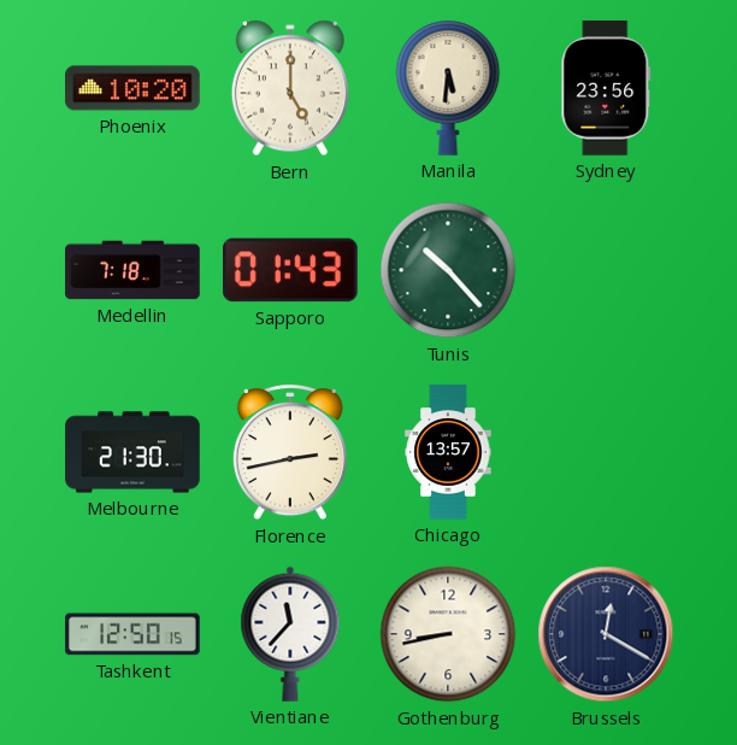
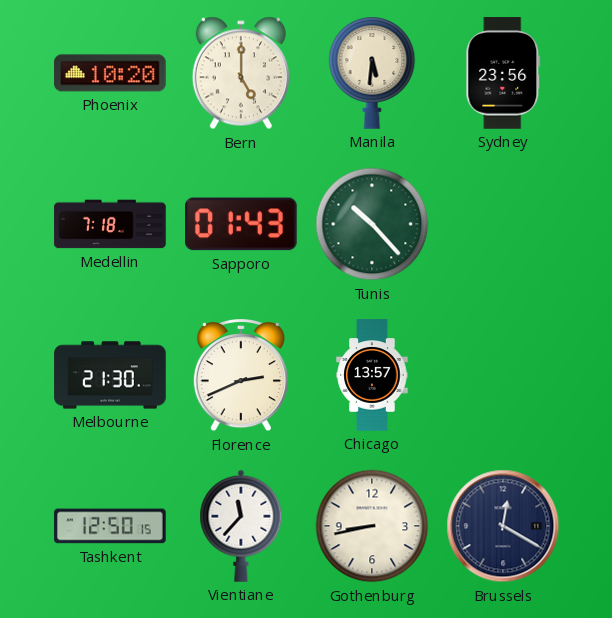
Florence: 2:43 -> 2:41 (241, 376)
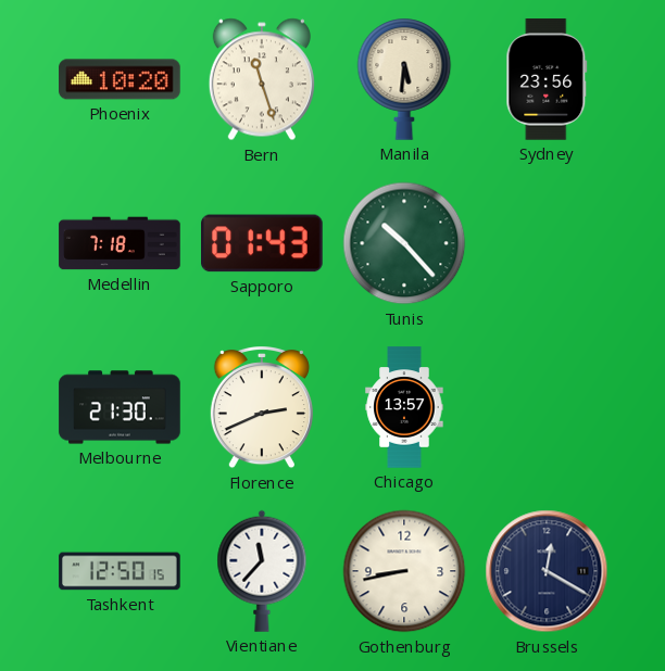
Bern: 5:00 -> 11:27 (262, 79)
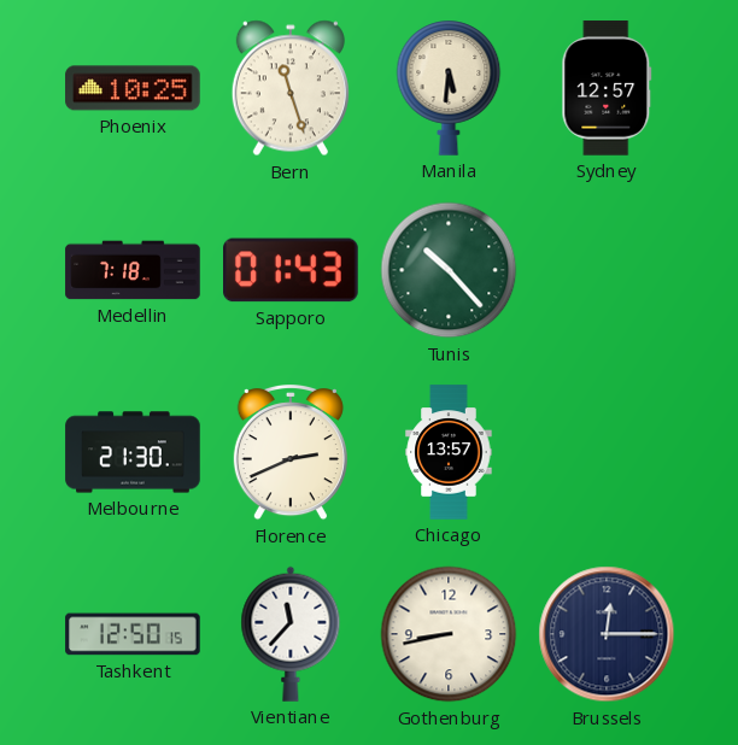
Phoenix: 10:20 -> 10:25 (133, 88)
Sydney: 23:56 -> 12:57 (607, 88)
Brussels: 12:20 -> 12:15 (607, 634)
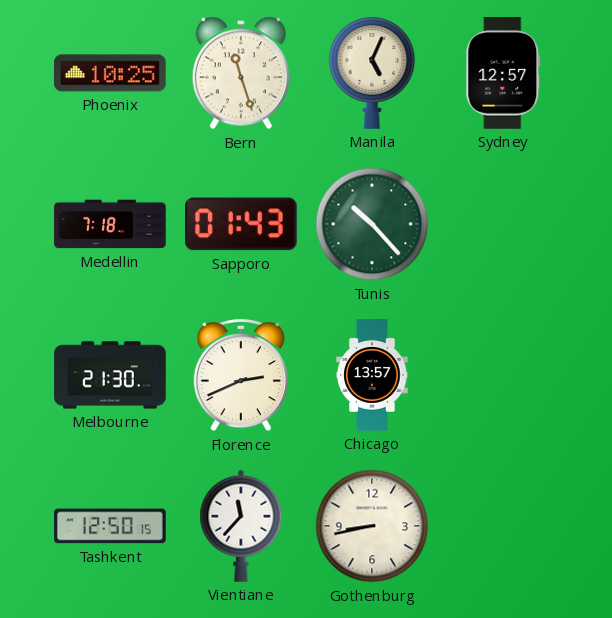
Manila: 5:31 -> 5:04 (372, 73)
Brussels: 12:15 -> none (607, 634)
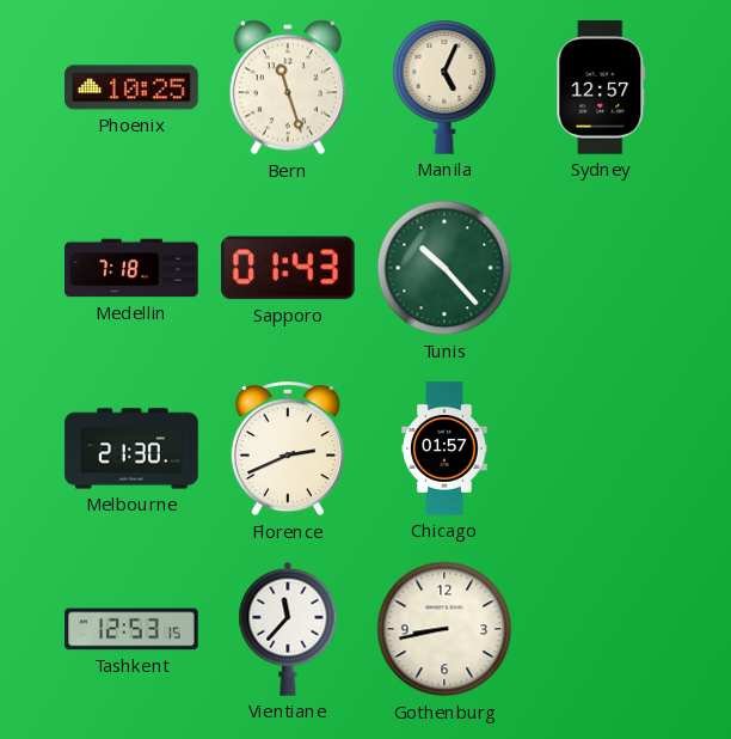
Chicago: 13:57 -> 01:57 (444, 448)
Tashkent: 12:50 -> 12:53 (131, 629)
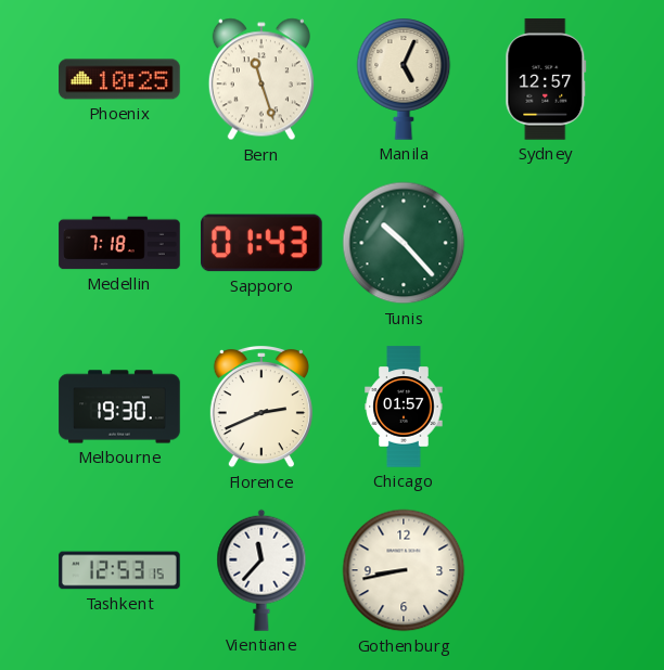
Melbourne: 21:30 -> 19:30 (119, 407)
